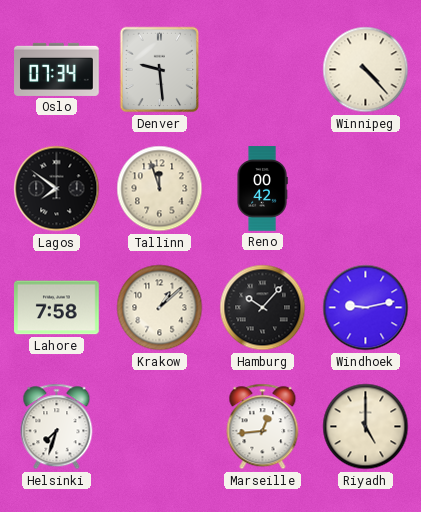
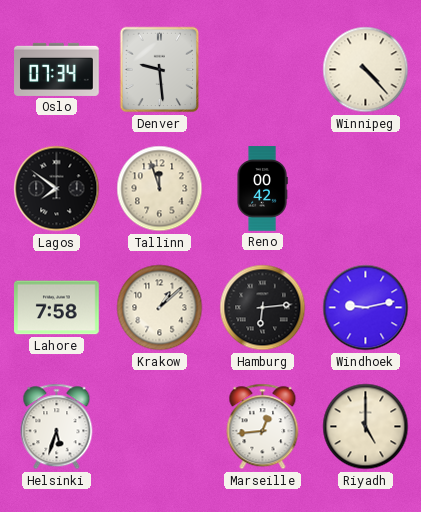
Hamburg: 10:07 -> 6:14 (263, 308)
Helsinki: 7:33 -> 5:33 (57, 427)
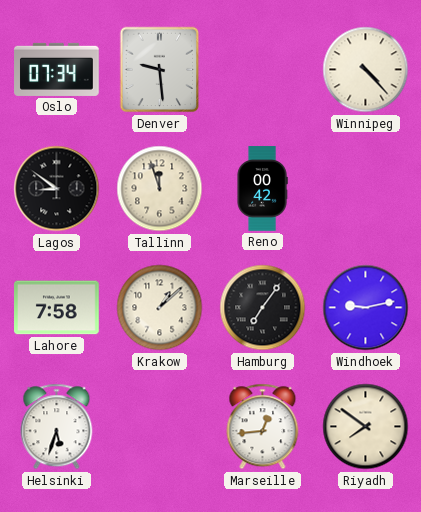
Lagos: 7:51 -> 8:51 (57, 189)
Hamburg: 6:14 -> 7:06 (263, 308)
Riyadh: 5:00 -> 7:51 (366, 427)
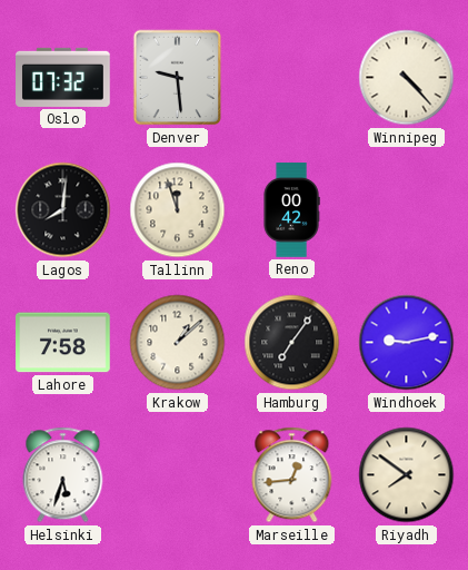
Oslo: 07:34 -> 07:32 (63, 77)
Lagos: 8:51 -> 8:01 (63, 210)
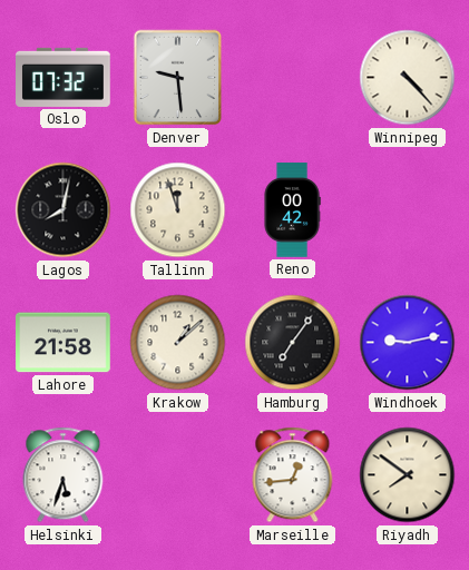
Lagos: 8:01 -> 8:02 (63, 210)
Lahore: 7:58 -> 21:58 (63, 343)
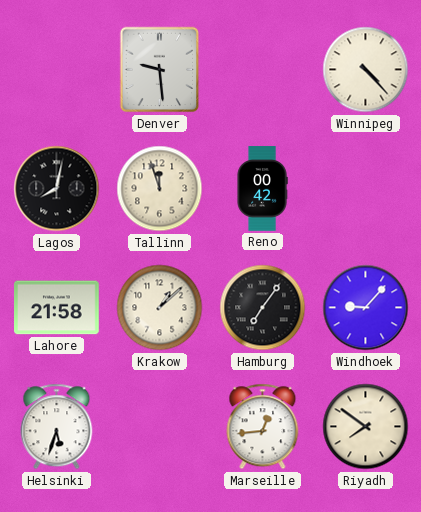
Oslo: 07:32 -> none (63, 77)
Windhoek: 9:13 -> 9:07 (366, 308)
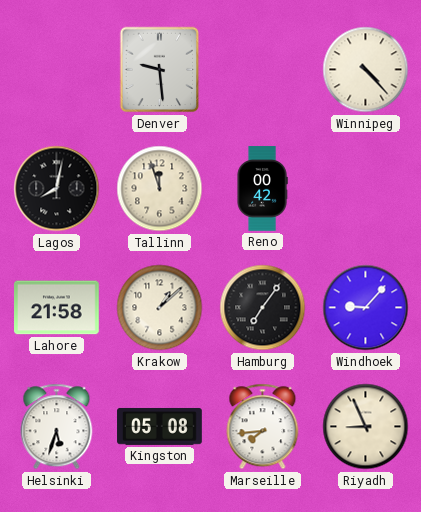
Kingston: none -> 05:08 (160, 426)
Marseille: 12:44 -> 7:44 (263, 427)
Riyadh: 7:51 -> 8:56 (366, 427)
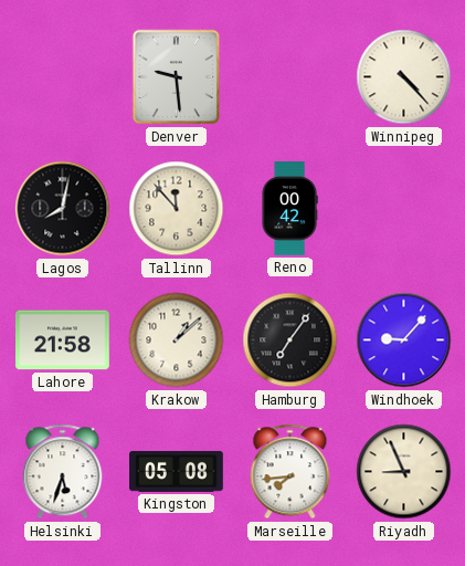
Tallinn: 11:57 -> 11:53 (177, 209)
